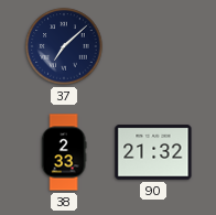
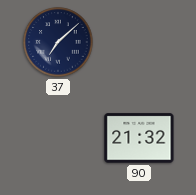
38: 2:33 -> none (64, 152)
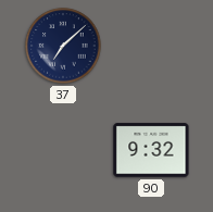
90: 21:32 -> 9:32 (151, 150)
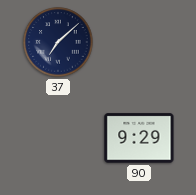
90: 9:32 -> 9:29 (139, 138)
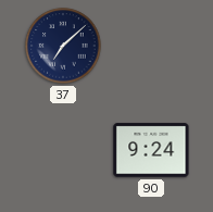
90: 9:29 -> 9:24 (151, 150)
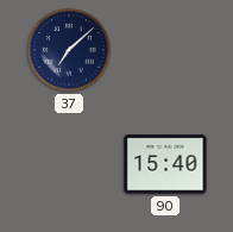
90: 9:24 -> 15:40 (165, 164)
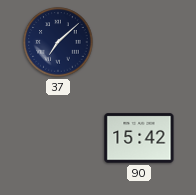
90: 15:40 -> 15:42 (139, 138)
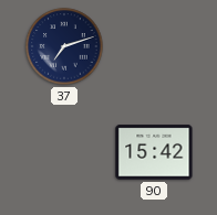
37: 7:08 -> 7:12 (64, 46)
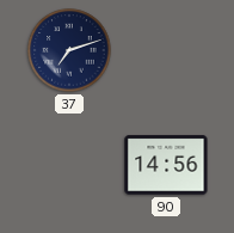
90: 15:42 -> 14:56 (166, 165)
